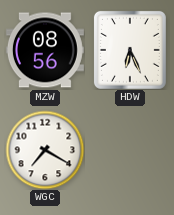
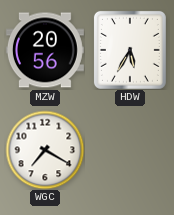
MZW: 08:56 -> 20:56 (45, 50)
HDW: 6:26 -> 5:35 (130, 50)
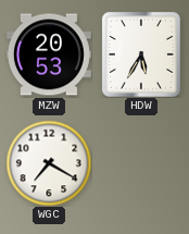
MZW: 20:56 -> 20:53 (49, 54)
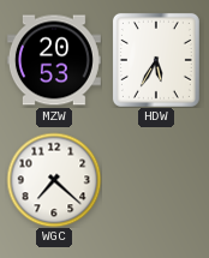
WGC: 7:20 -> 7:22 (54, 180)
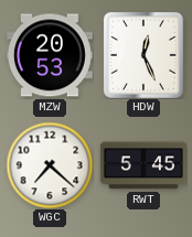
HDW: 5:35 -> 12:26 (143, 55)
RWT: none -> 5:45 (143, 165)
